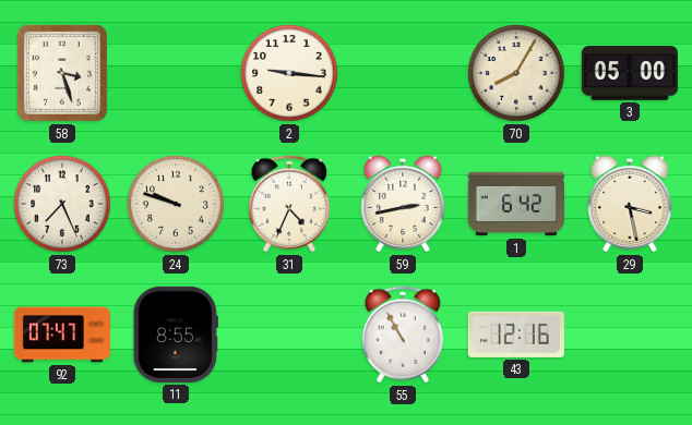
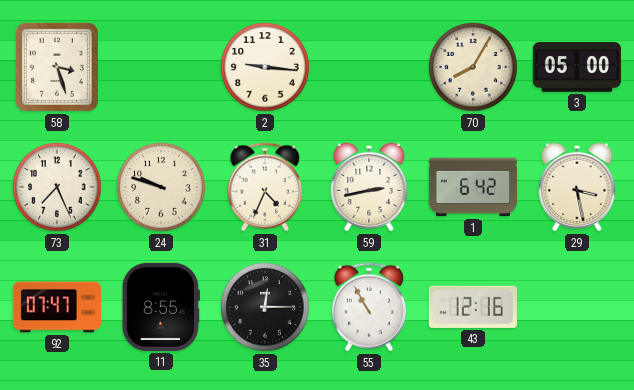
35: none -> 12:15 (265, 307)
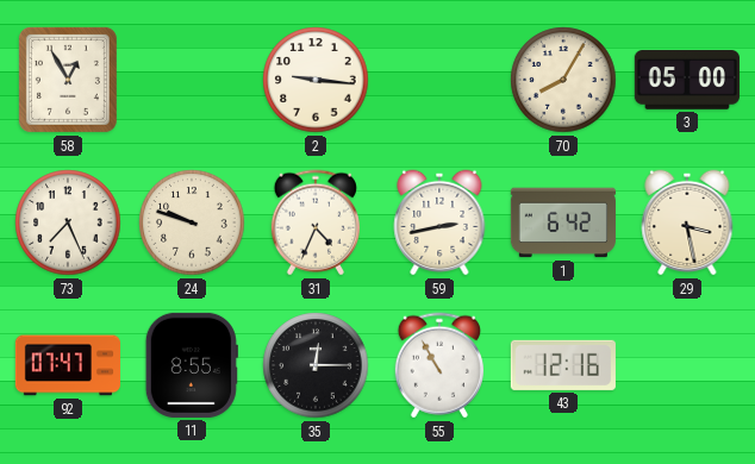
58: 3:27 -> 12:55 (68, 80)
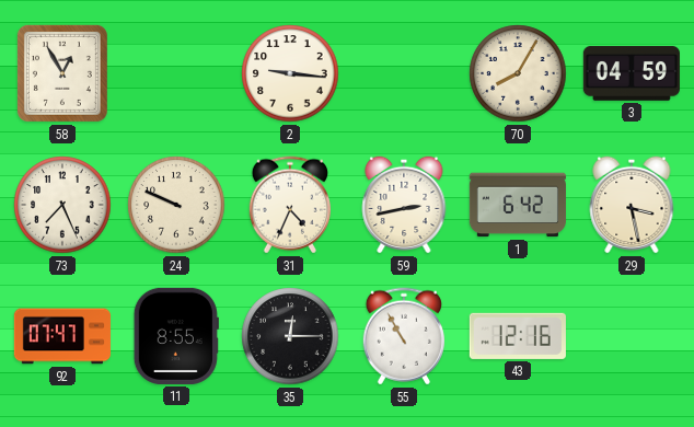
3: 05:00 -> 04:59 (632, 73)
24: 9:48 -> 9:49 (176, 205)
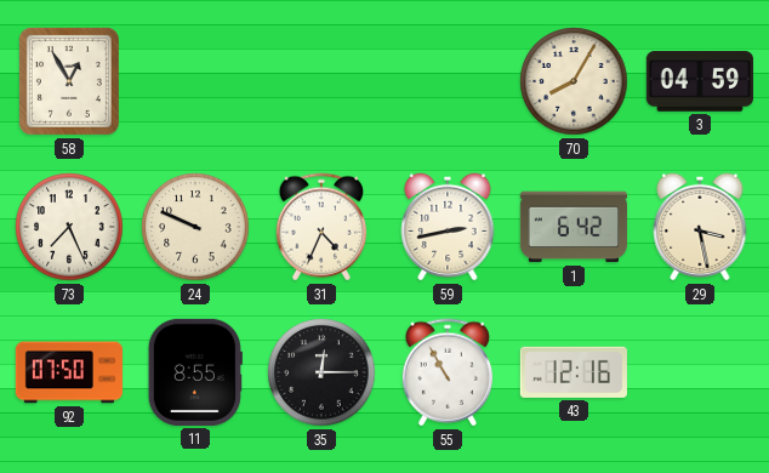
2: 9:16 -> none (290, 73)
92: 07:47 -> 07:50 (69, 372)
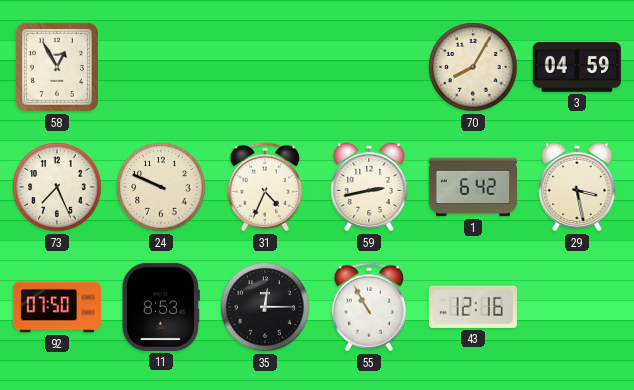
11: 8:55 -> 8:53 (161, 307)
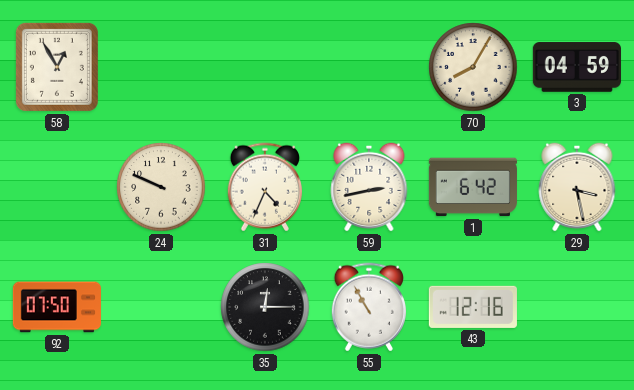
73: 7:26 -> none (57, 187)
11: 8:53 -> none (161, 307)
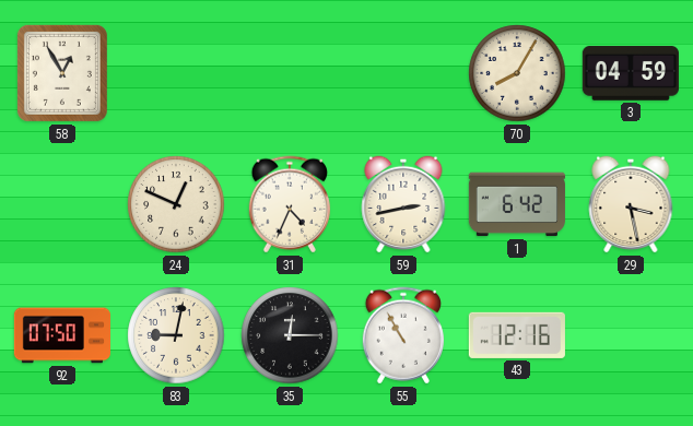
24: 9:49 -> 12:49 (176, 204)
83: none -> 9:02 (176, 335)
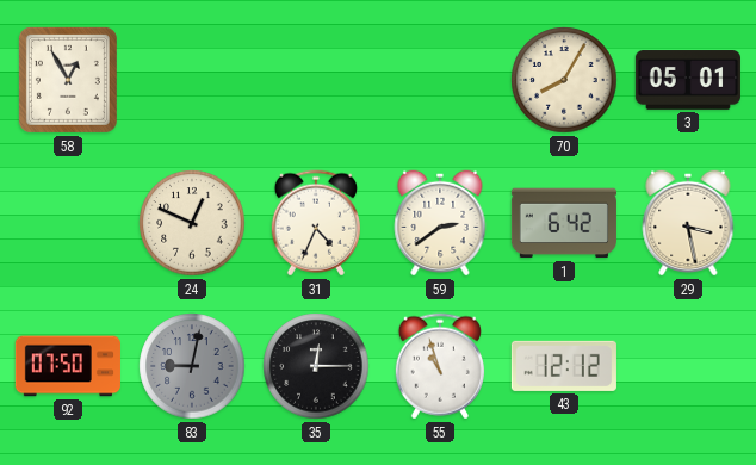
3: 04:59 -> 05:01 (688, 80)
59: 2:43 -> 2:39 (440, 223)
83 dial: cream -> grey (192, 366)
55: 10:55 -> 10:57 (440, 366)
43: 12:16 -> 12:12 (564, 366)
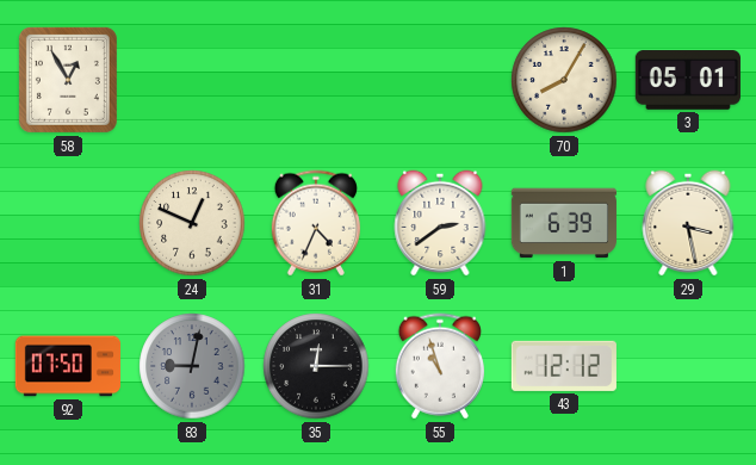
1: 6:42 -> 6:39 (564, 223)
